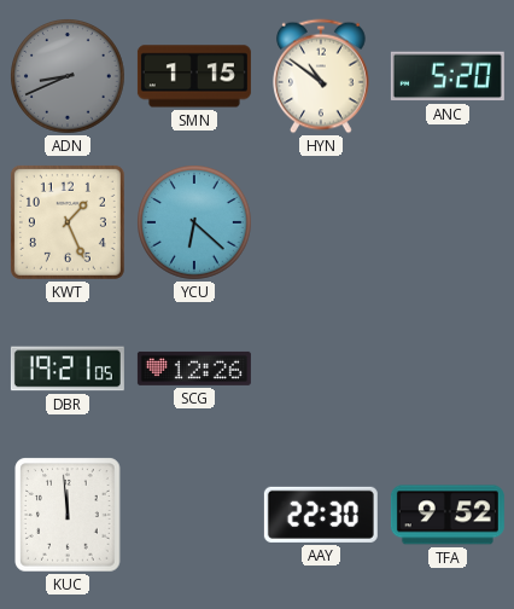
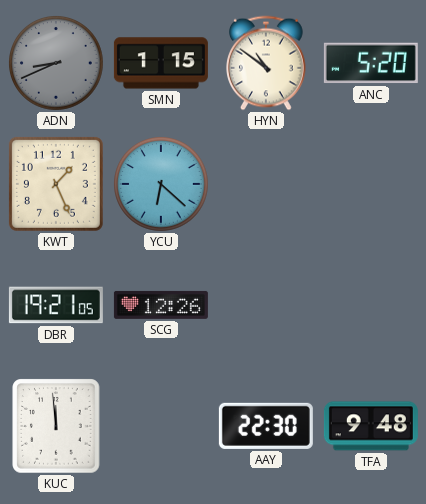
TFA: 9:52 -> 9:48 (371, 426)
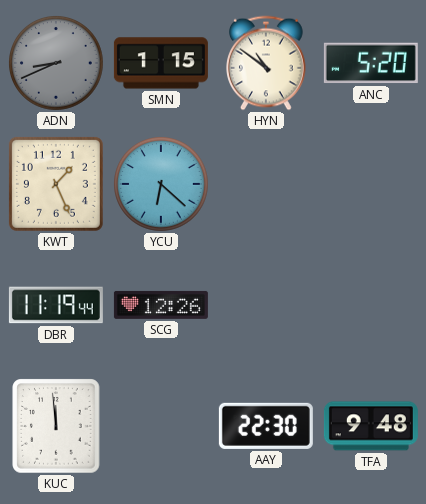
DBR: 19:21 -> 11:19 (56, 305)
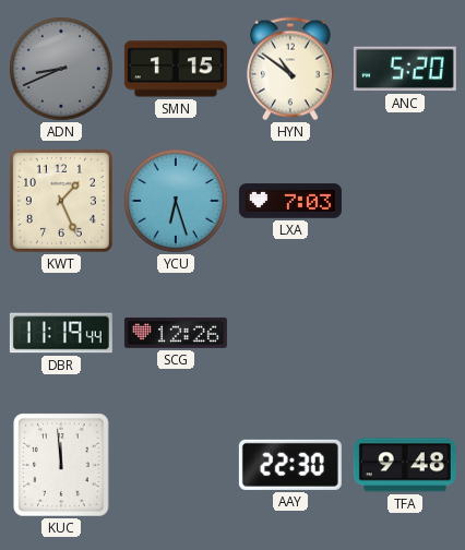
YCU: 6:22 -> 6:27 (177, 202)
LXA: none -> 7:03 (290, 201)
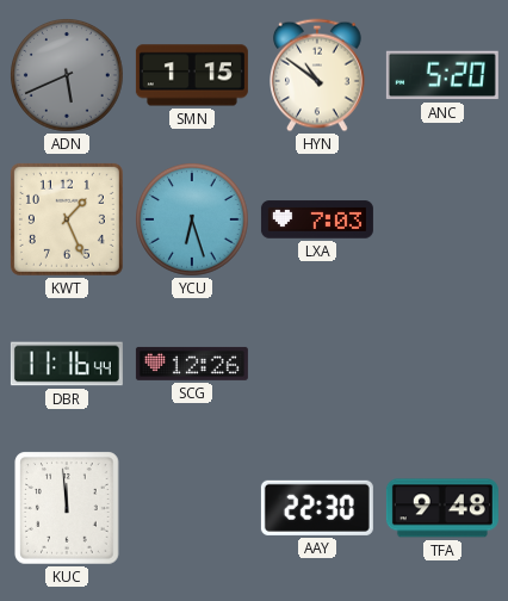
ADN: 8:41 -> 5:41 (68, 76)
DBR: 11:19 -> 11:16 (67, 364)
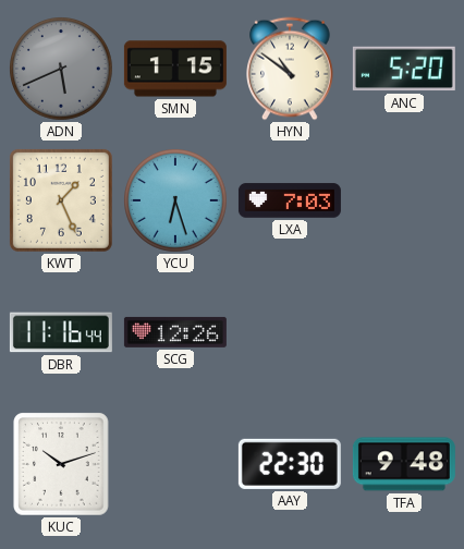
KUC: 11:59 -> 10:12 (61, 464)
